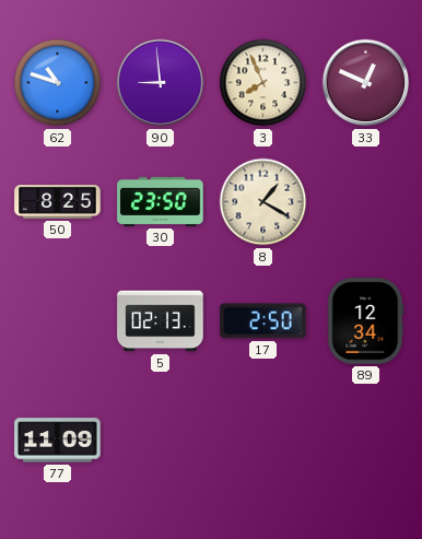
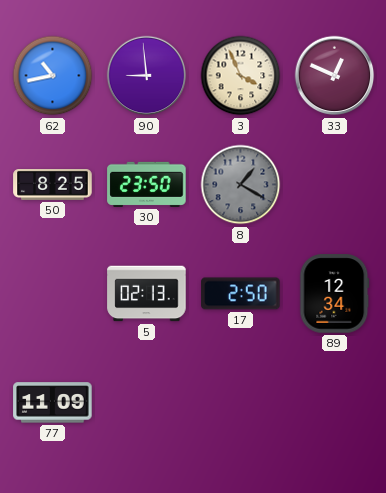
62: 10:48 -> 10:43 (53, 76)
3: 7:56 -> 3:56 (241, 76)
8 dial: cream -> grey (241, 185)
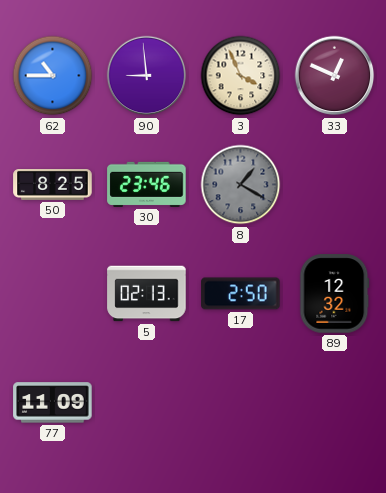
62: 10:43 -> 10:45 (53, 76)
30: 23:50 -> 23:46 (147, 184)
89: 12:34 -> 12:32 (335, 294)
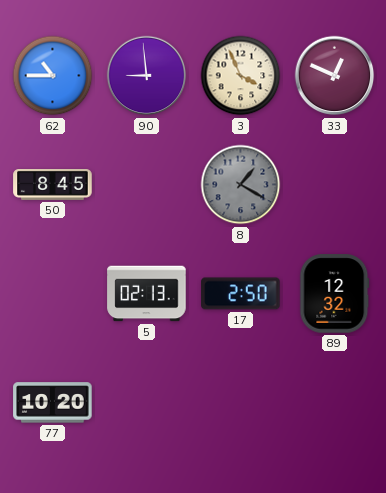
50: 8:25 -> 8:45 (53, 185)
30: 23:46 -> none (147, 184)
77: 11:09 -> 10:20 (53, 403)
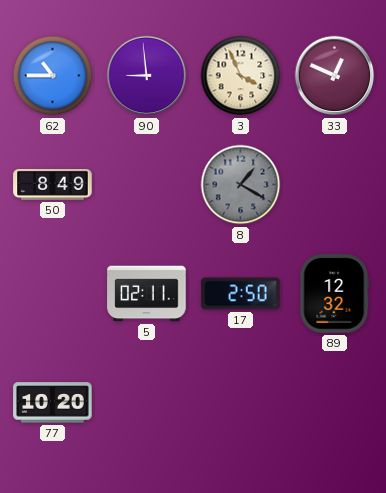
50: 8:45 -> 8:49 (53, 185)
5: 02:13 -> 02:11 (147, 294)
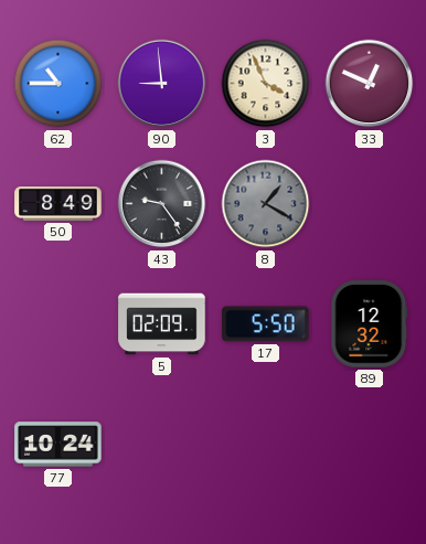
43: none -> 9:24 (162, 204)
5: 02:11 -> 02:09 (162, 324)
17: 2:50 -> 5:50 (266, 324)
77: 10:20 -> 10:24 (58, 445)
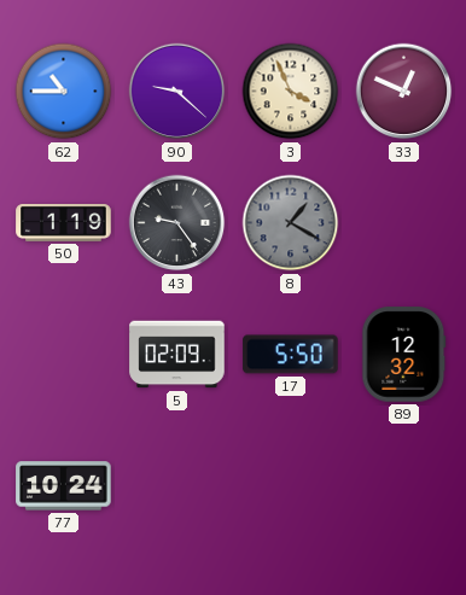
90: 8:59 -> 9:22 (177, 92)
50: 8:49 -> 1:19 (64, 223)
